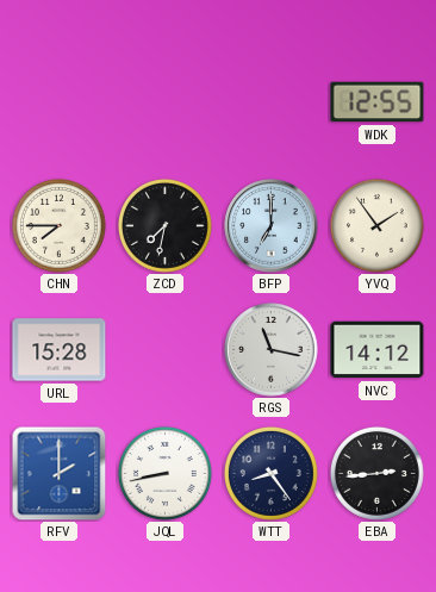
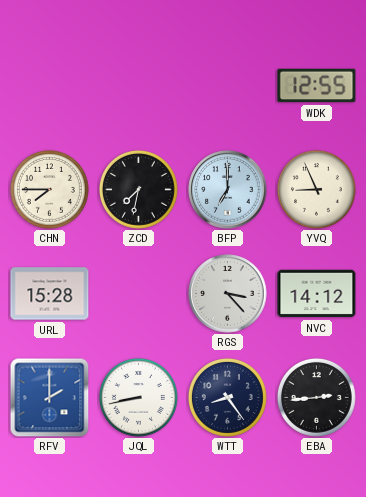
YVQ: 1:54 -> 8:56 (317, 190)
RGS: 11:17 -> 3:23 (228, 294)
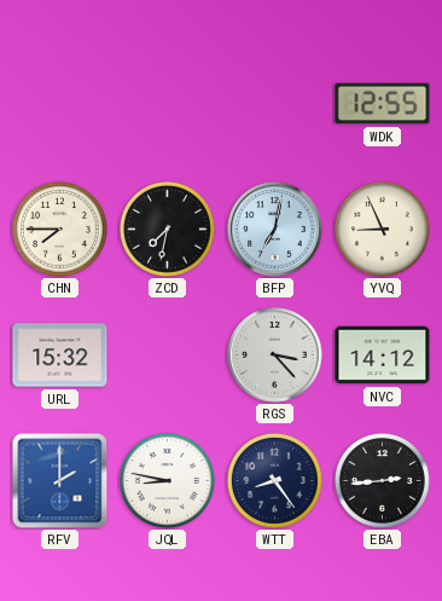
BFP: 7:00 -> 7:02 (275, 230)
URL: 15:28 -> 15:32 (60, 356)
JQL: 8:43 -> 8:47 (168, 481)
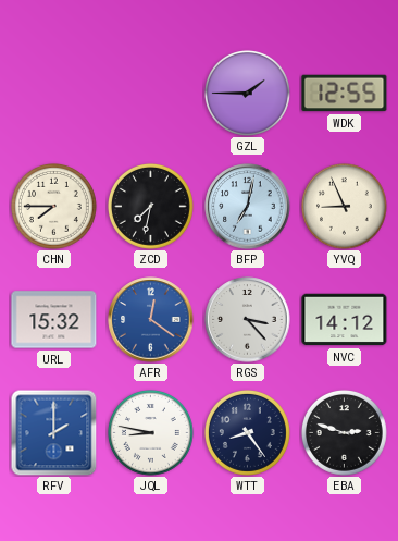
GZL: none -> 1:45 (248, 94)
AFR: none -> 12:21 (151, 320)
EBA: 2:44 -> 2:48 (345, 433)
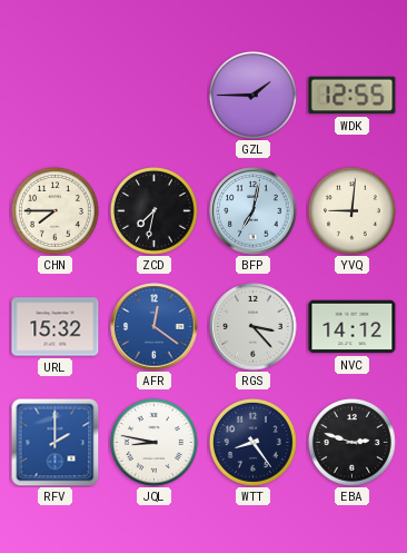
YVQ: 8:56 -> 9:01 (353, 211)
